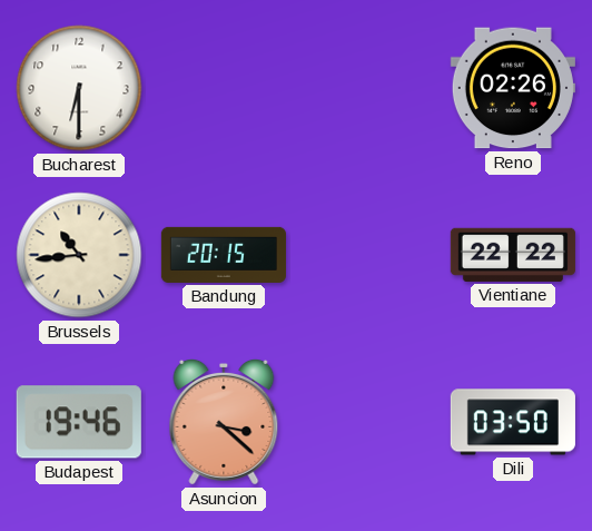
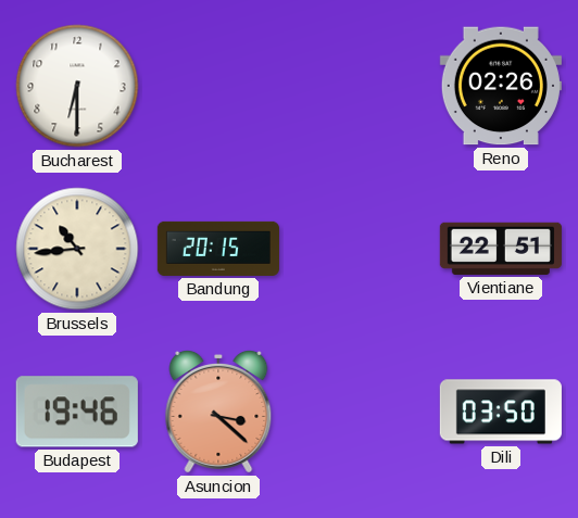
Vientiane: 22:22 -> 22:51 (501, 249)
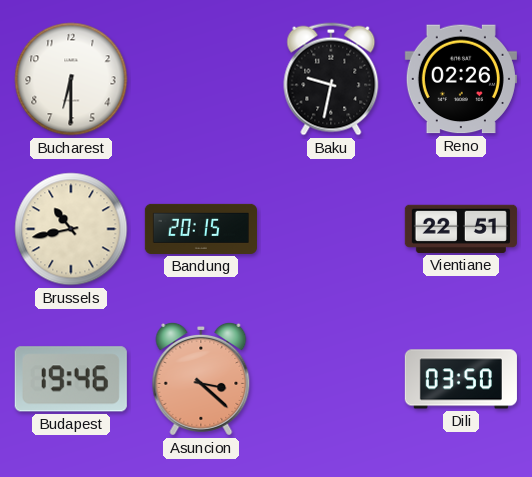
Baku: none -> 9:32 (331, 79)
Brussels: 10:44 -> 10:43 (71, 229)
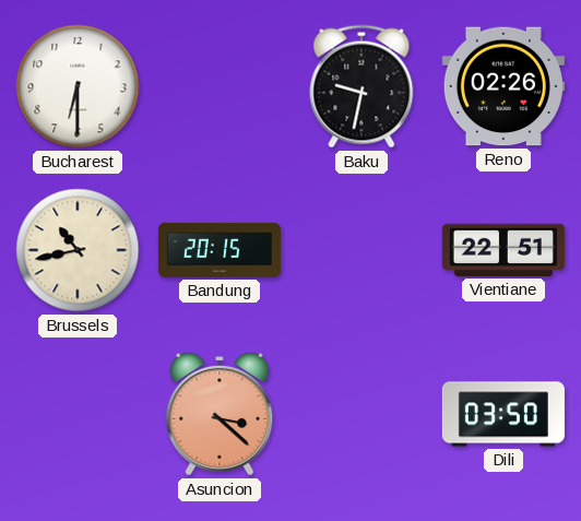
Budapest: 19:46 -> none (71, 379)
